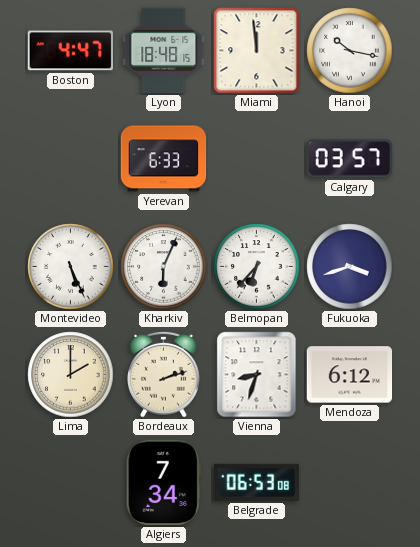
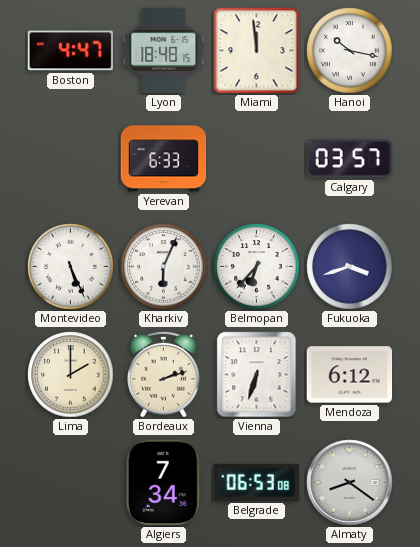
Vienna: 8:33 -> 6:33 (257, 375)
Almaty: none -> 8:21 (350, 483)
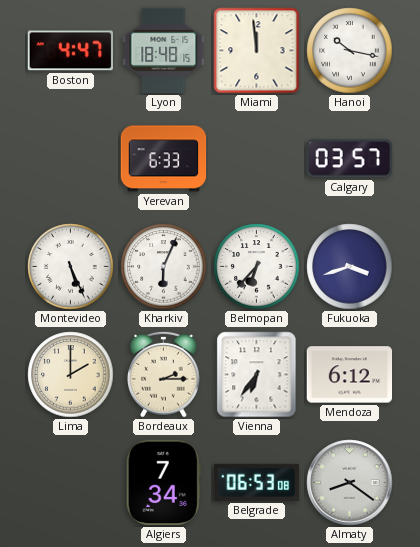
Bordeaux: 2:12 -> 2:15 (164, 374)
Vienna: 6:33 -> 6:36 (257, 375)
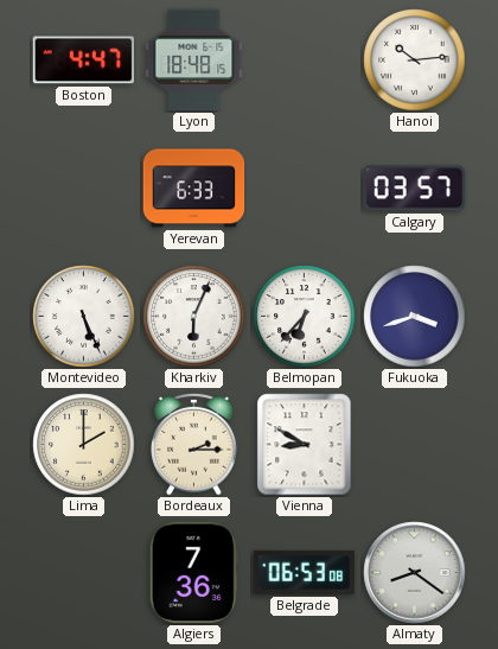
Miami: 11:59 -> none (257, 51)
Hanoi: 10:17 -> 10:14 (415, 61)
Vienna: 6:36 -> 8:50 (305, 445)
Mendoza: 6:12 -> none (350, 375)
Algiers: 7:34 -> 7:36 (193, 573)
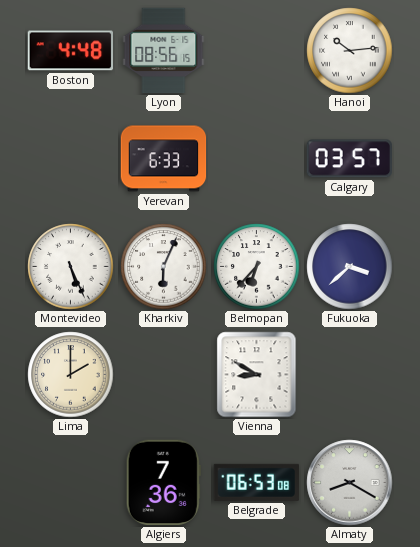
Boston: 4:47 -> 4:48 (71, 51)
Lyon: 18:48 -> 08:56 (164, 51)
Fukuoka: 3:42 -> 3:38 (350, 267)
Bordeaux: 2:15 -> none (194, 444)
Almaty: 8:21 -> 8:20 (350, 483)
